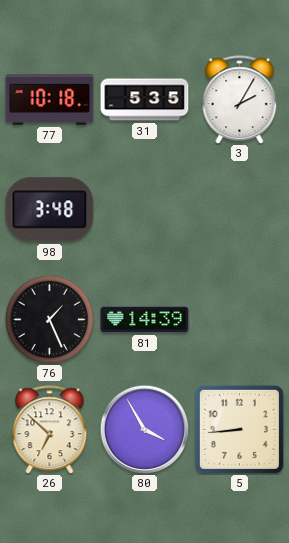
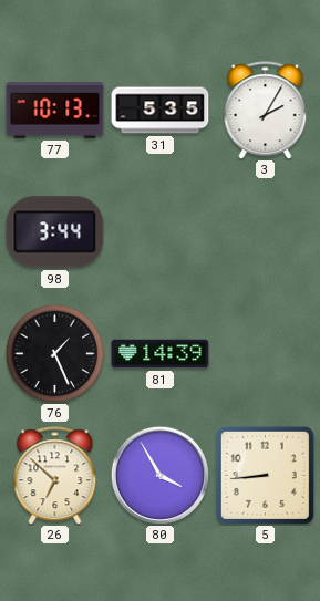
77: 10:18 -> 10:13 (55, 111)
98: 3:48 -> 3:44 (55, 232)
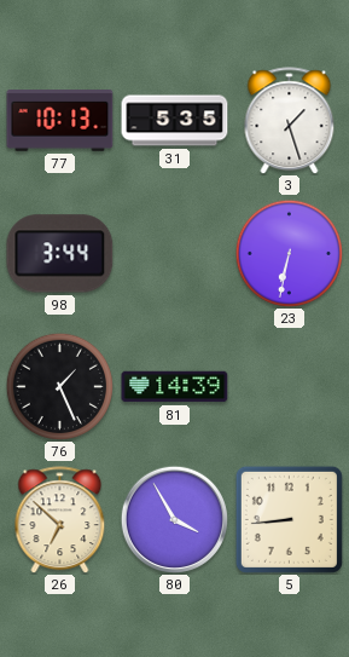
3: 2:05 -> 1:27 (290, 121)
23: none -> 6:32 (289, 253)
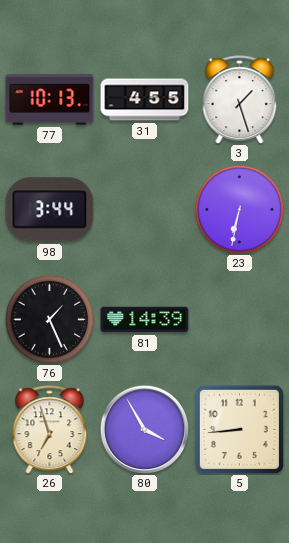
31: 5:35 -> 4:55 (145, 100)
26: 6:52 -> 6:57 (50, 430)
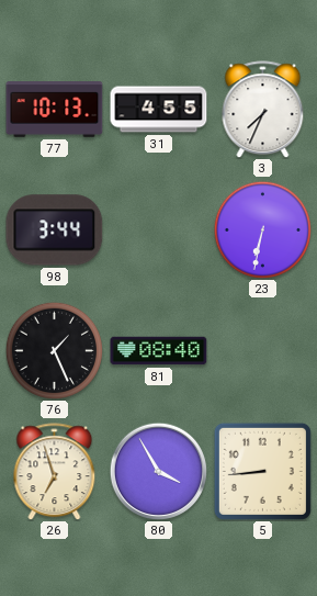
3: 1:27 -> 7:34 (263, 110)
81: 14:39 -> 08:40 (159, 351)
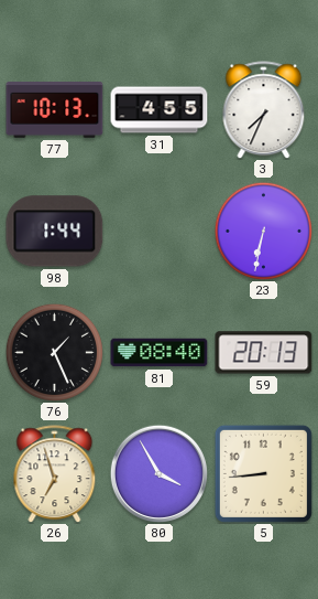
98: 3:44 -> 1:44 (55, 232)
59: none -> 20:13 (264, 353)
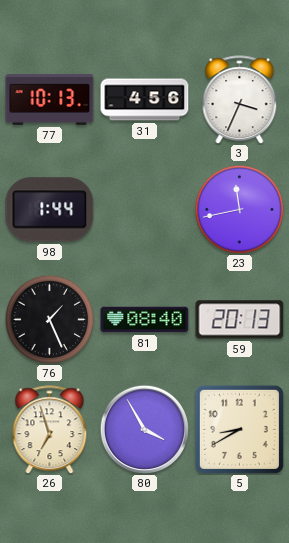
31: 4:55 -> 4:56 (145, 100)
3: 7:34 -> 3:34 (240, 100)
23: 6:32 -> 11:43 (239, 209)
5: 8:44 -> 8:40 (239, 429)
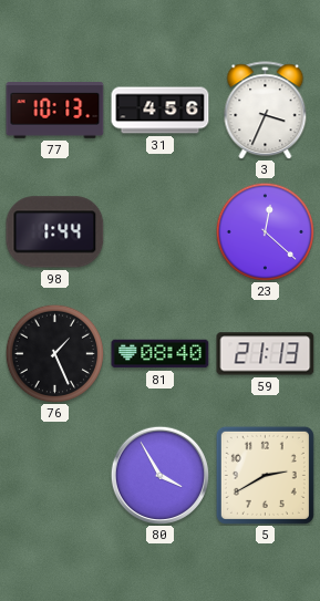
23: 11:43 -> 12:22 (265, 231)
59: 20:13 -> 21:13 (266, 354)
26: 6:57 -> none (50, 430)
5: 8:40 -> 2:40 (265, 475)
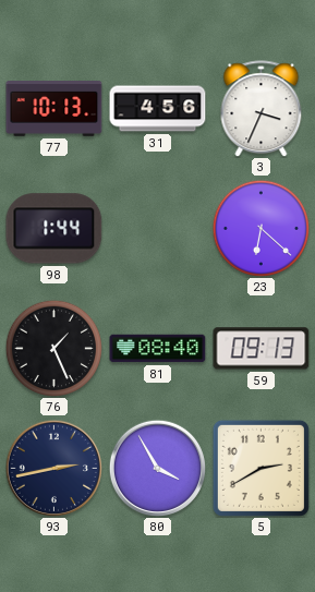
23: 12:22 -> 6:22 (261, 228)
59: 21:13 -> 09:13 (262, 349)
93: none -> 2:43 (53, 468)
